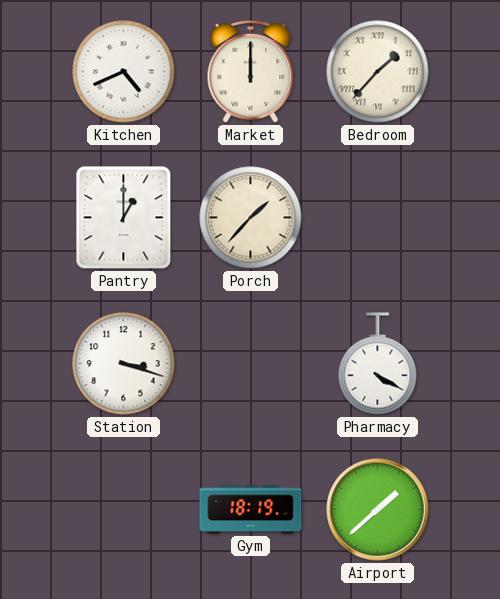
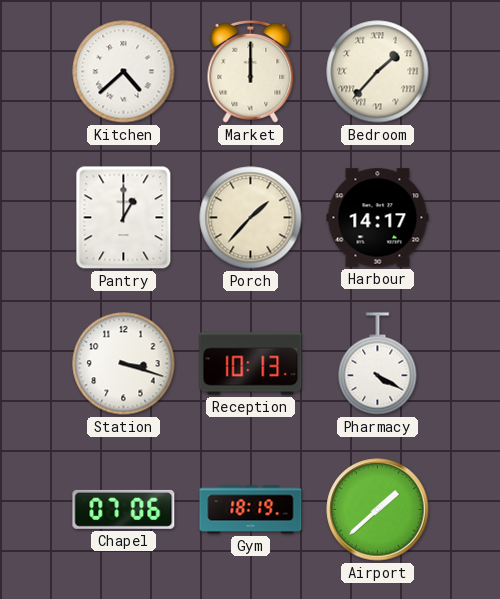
Kitchen: 4:41 -> 4:38 (124, 72)
Harbour: none -> 14:17 (378, 218)
Reception: none -> 10:13 (251, 364)
Chapel: none -> 07:06 (124, 509)
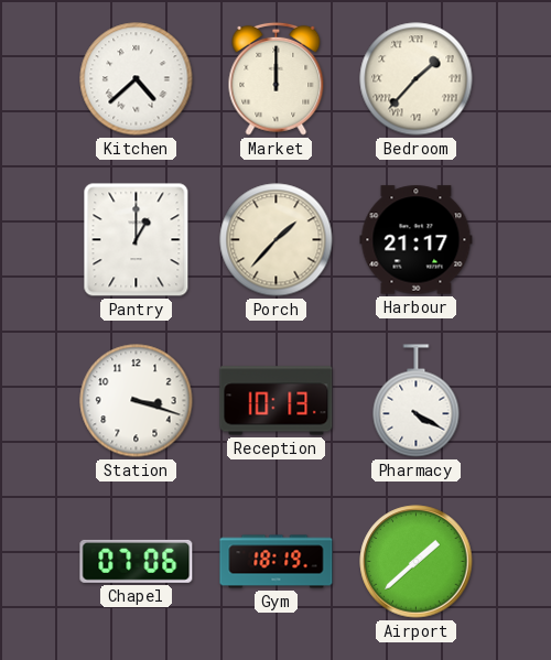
Harbour: 14:17 -> 21:17 (417, 240)
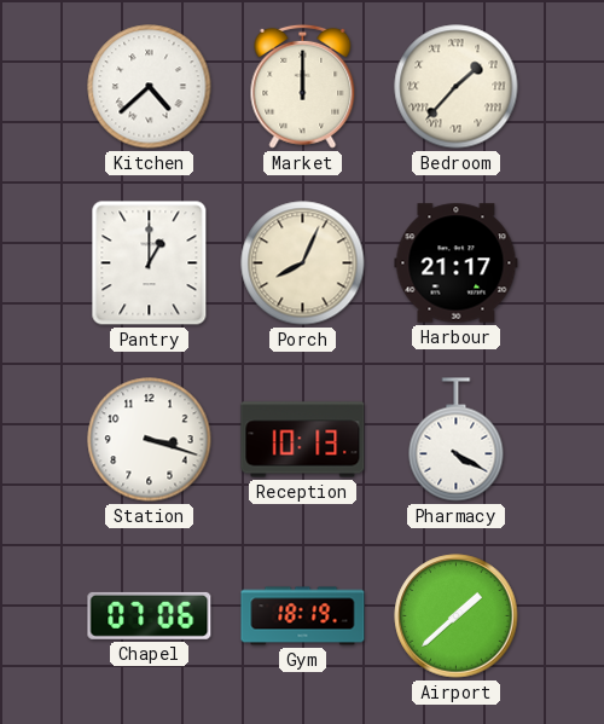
Porch: 1:37 -> 8:04 (303, 263)
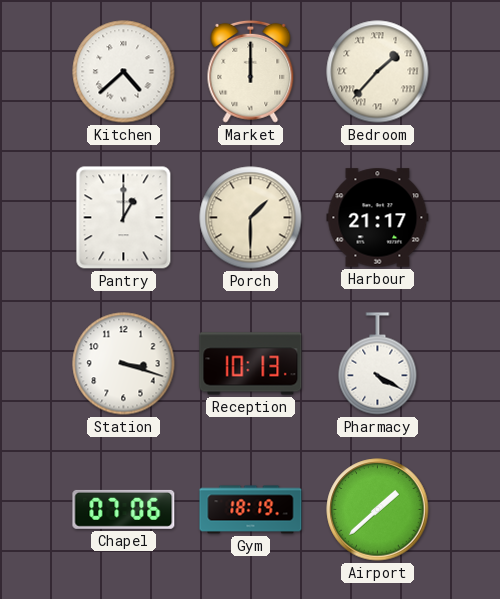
Porch: 8:04 -> 1:30 (251, 218)
